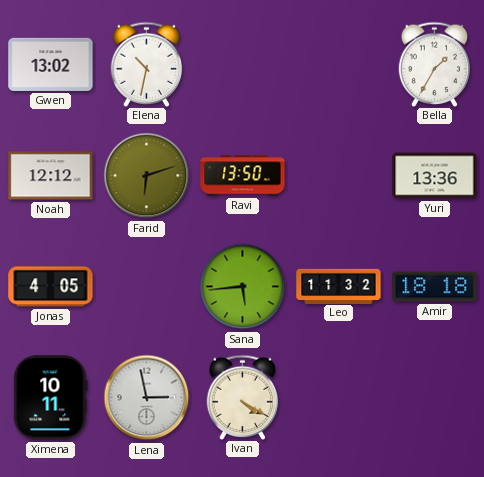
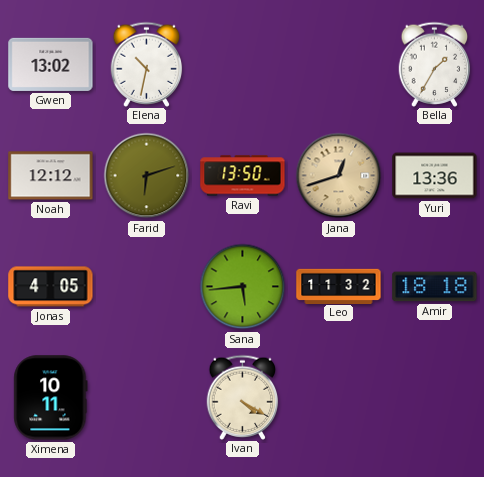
Jana: none -> 12:42 (339, 176)
Lena: 2:58 -> none (147, 398)
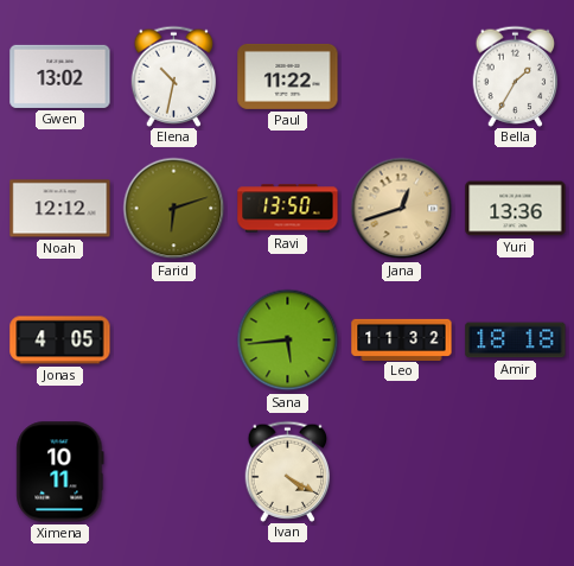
Paul: none -> 11:22 (288, 76)
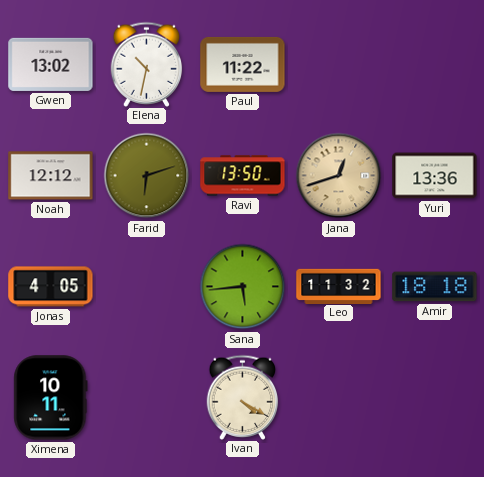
Bella: 1:35 -> none (516, 76)
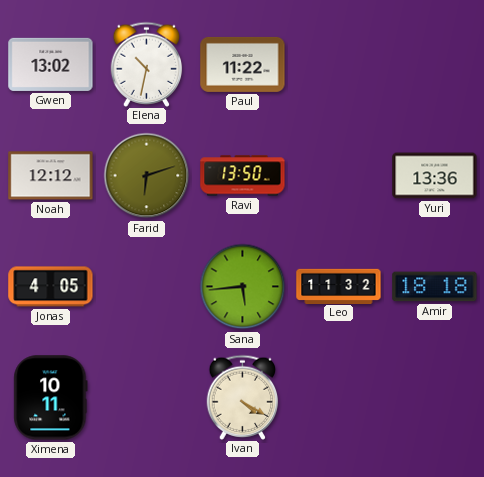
Jana: 12:42 -> none (339, 176)
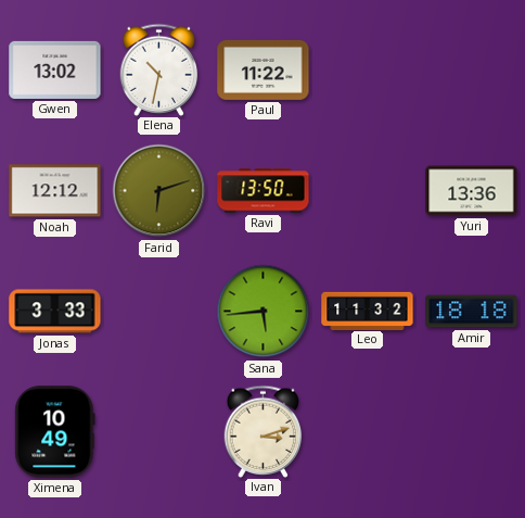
Jonas: 4:05 -> 3:33 (55, 312)
Ximena: 10:11 -> 10:49 (55, 432)
Ivan: 4:20 -> 3:12 (264, 431)
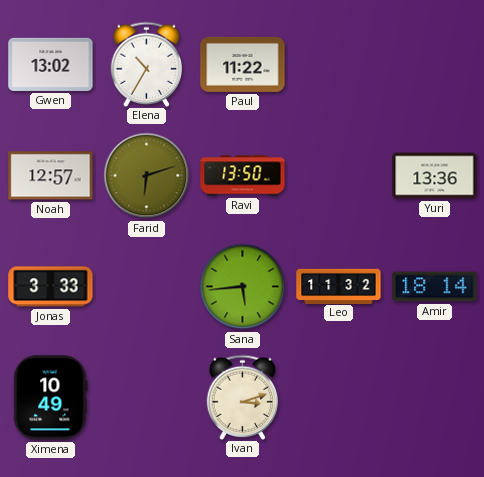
Elena: 10:32 -> 10:35 (147, 64)
Noah: 12:12 -> 12:57 (51, 176)
Amir: 18:18 -> 18:14 (435, 287)
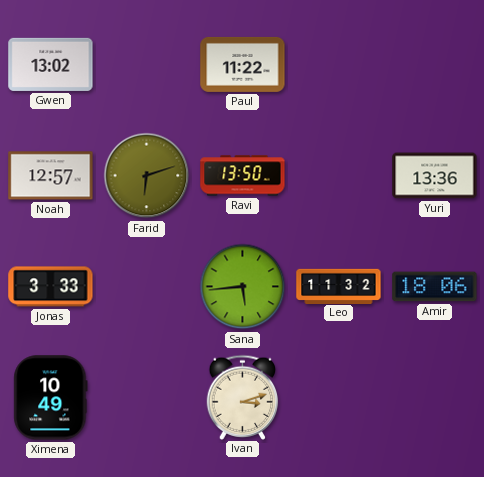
Elena: 10:35 -> none (147, 64)
Amir: 18:14 -> 18:06 (435, 287)
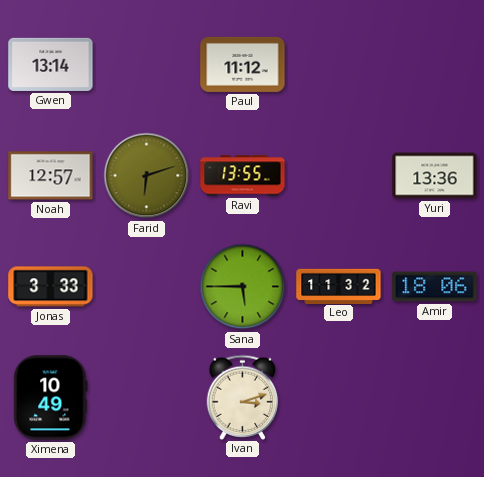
Gwen: 13:02 -> 13:14 (51, 64)
Paul: 11:22 -> 11:12 (243, 64)
Ravi: 13:50 -> 13:55 (243, 176)
Sana: 5:44 -> 5:45 (243, 287)
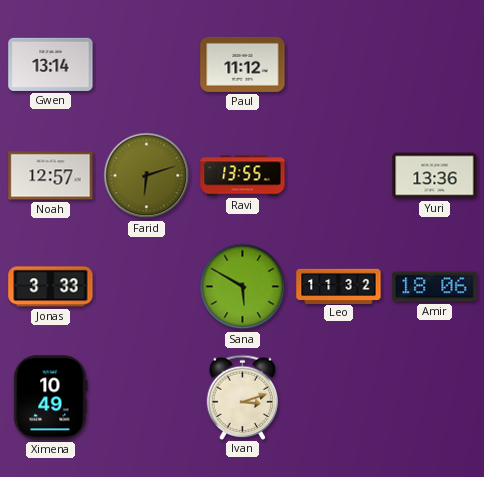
Sana: 5:45 -> 5:50 (243, 287)
